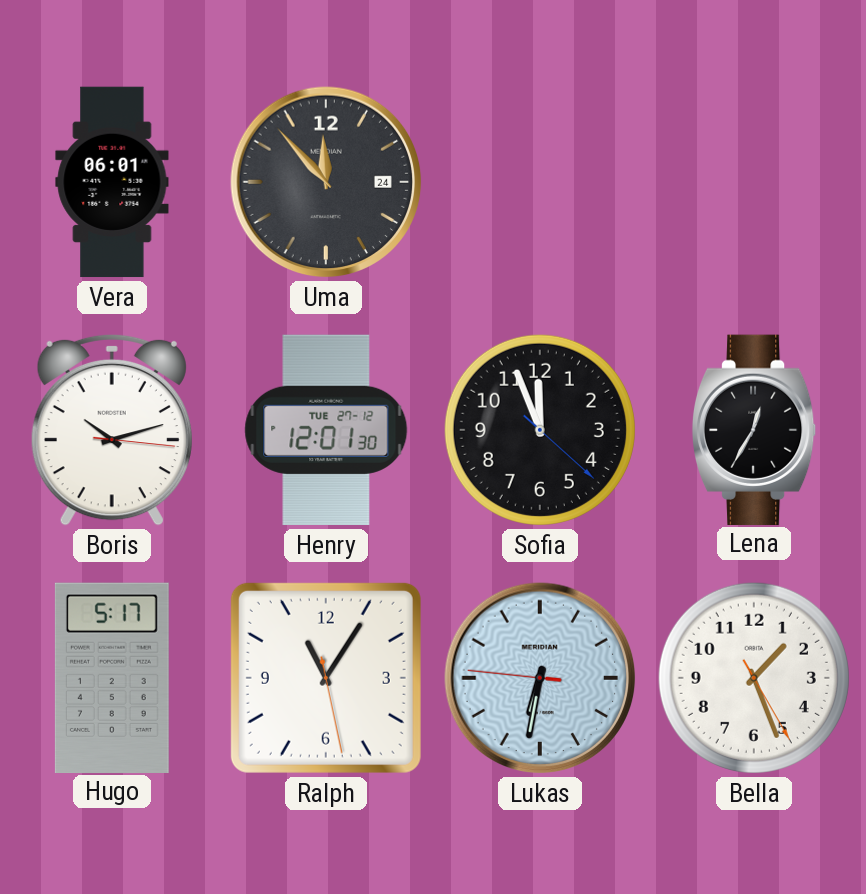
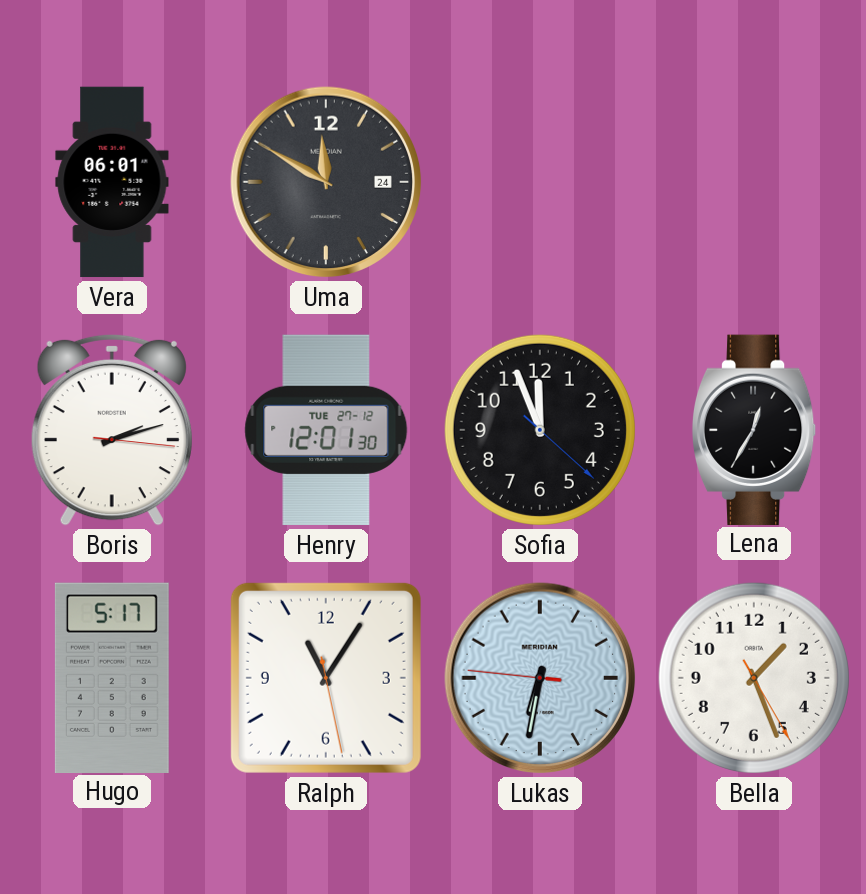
Uma: 11:53 -> 11:50 (326, 182)
Boris: 10:12 -> 2:12 (112, 430)
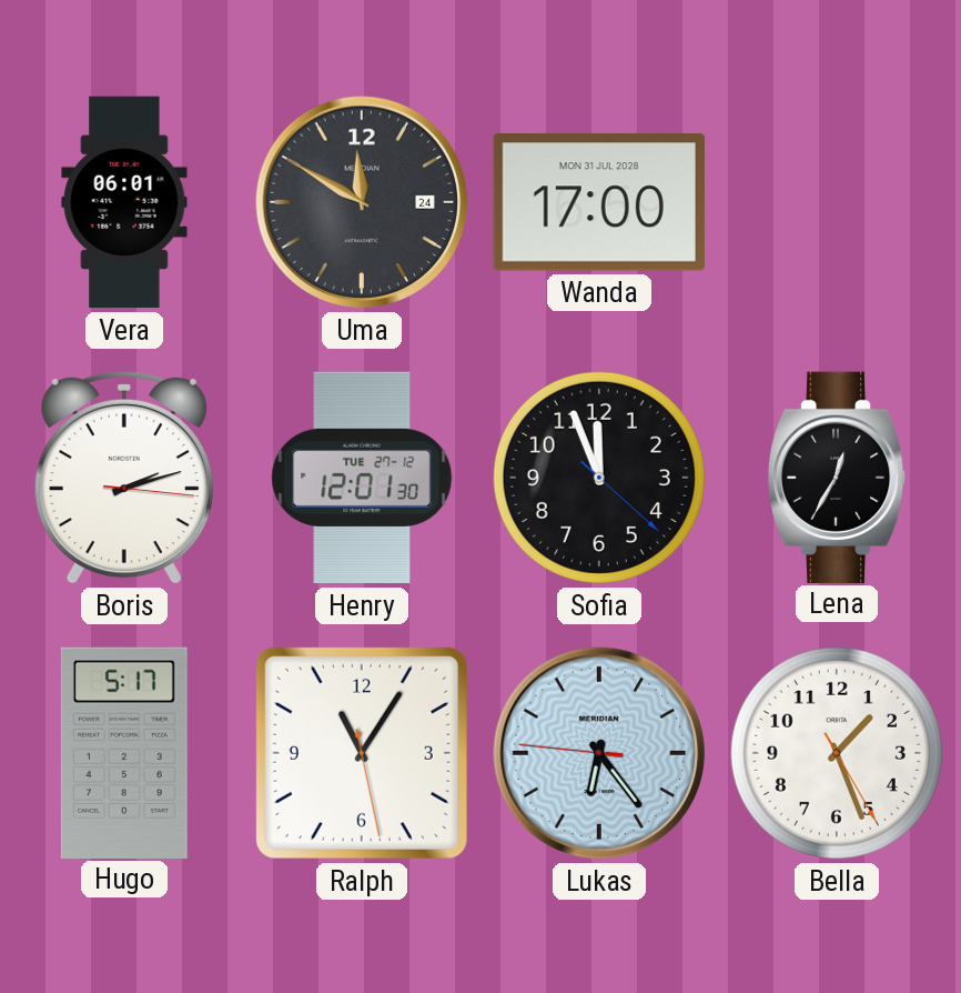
Wanda: none -> 17:00 (599, 202)
Lukas: 6:31 -> 6:23 (599, 753)
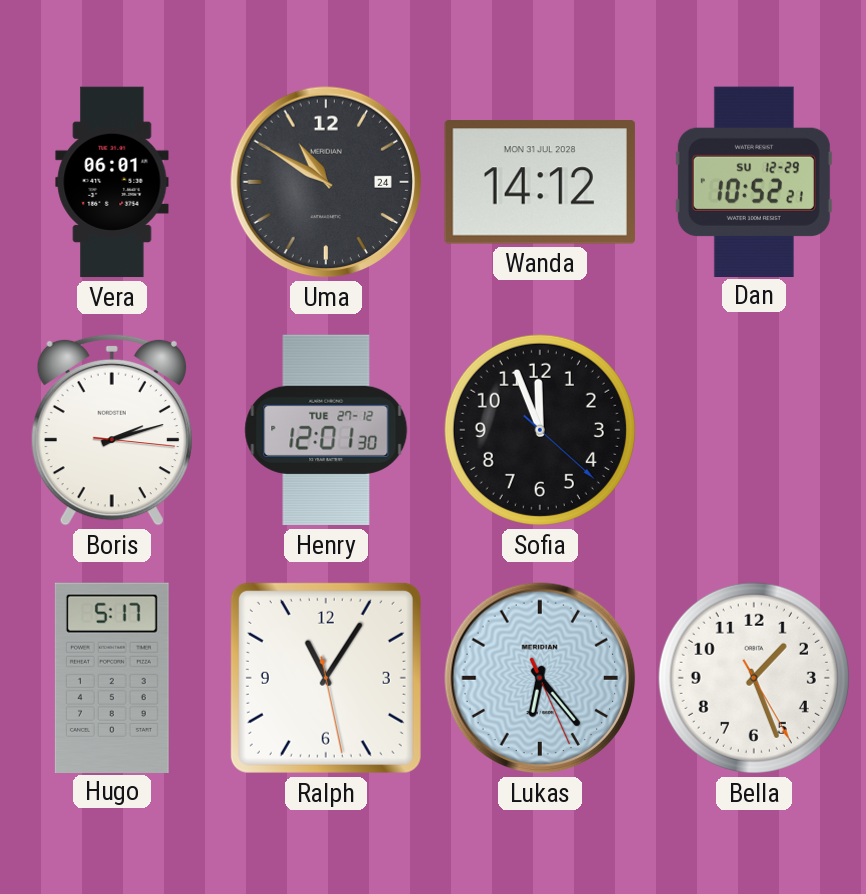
Uma: 11:50 -> 10:50 (326, 182)
Wanda: 17:00 -> 14:12 (540, 182)
Dan: none -> 10:52 (754, 181)
Lena: 12:35 -> none (837, 477)
Lukas: 6:23:46 -> 6:23:26 (540, 678)
